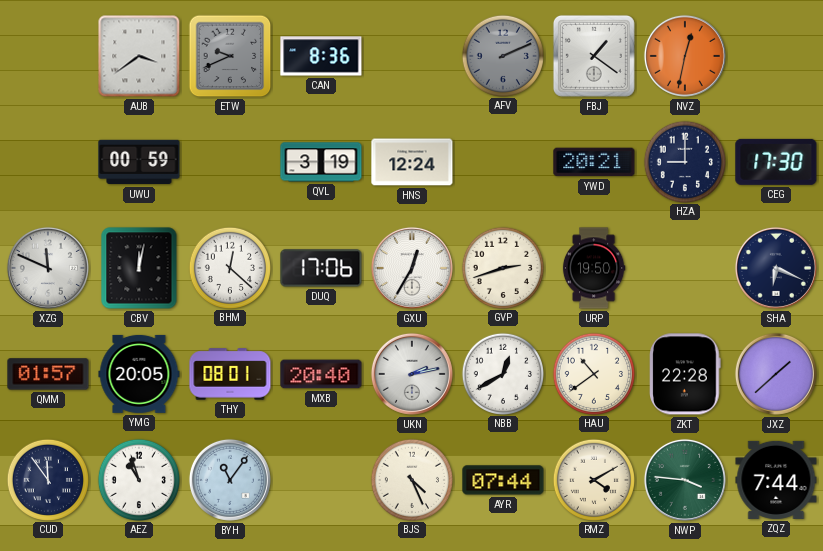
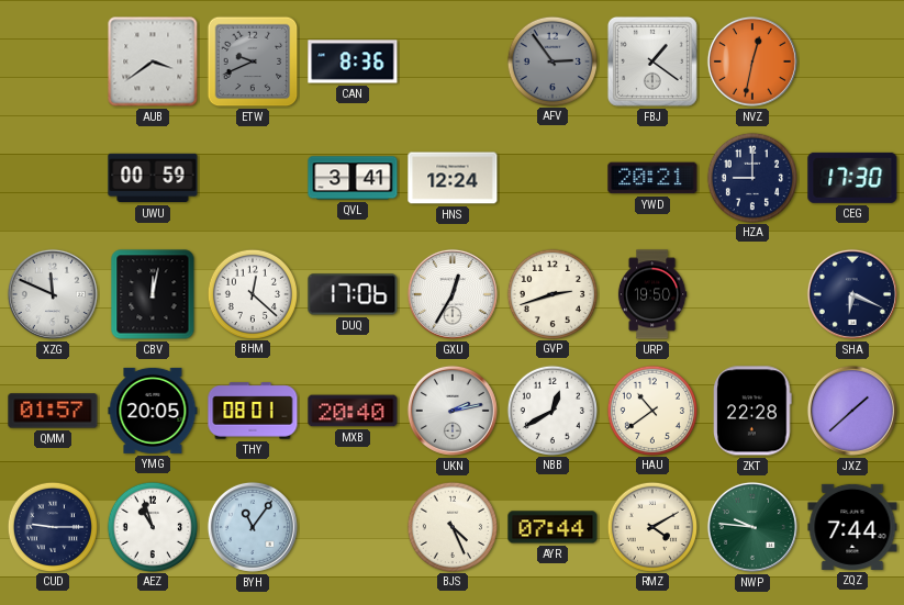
AFV: 2:11 -> 2:54 (551, 60)
QVL: 3:19 -> 3:41 (353, 178)
CUD: 11:54 -> 9:15 (52, 526)
NWP: 3:46 -> 9:46 (752, 527)
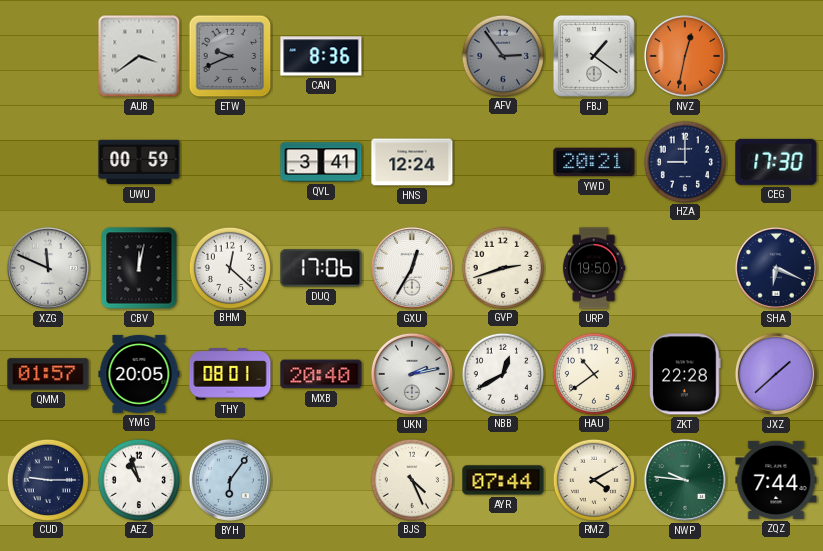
BYH: 11:06 -> 6:06 (230, 480)
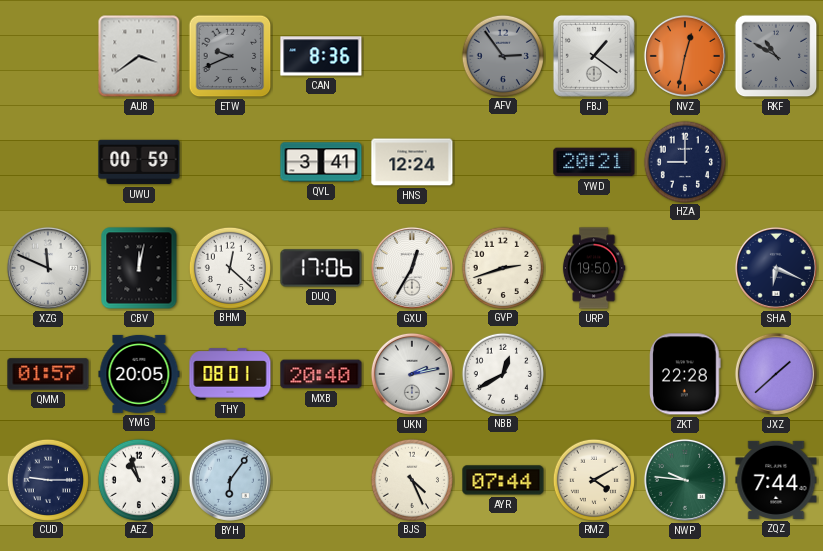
RKF: none -> 10:50 (776, 56)
CEG: 17:30 -> none (776, 162)
HAU: 10:39 -> none (593, 373)
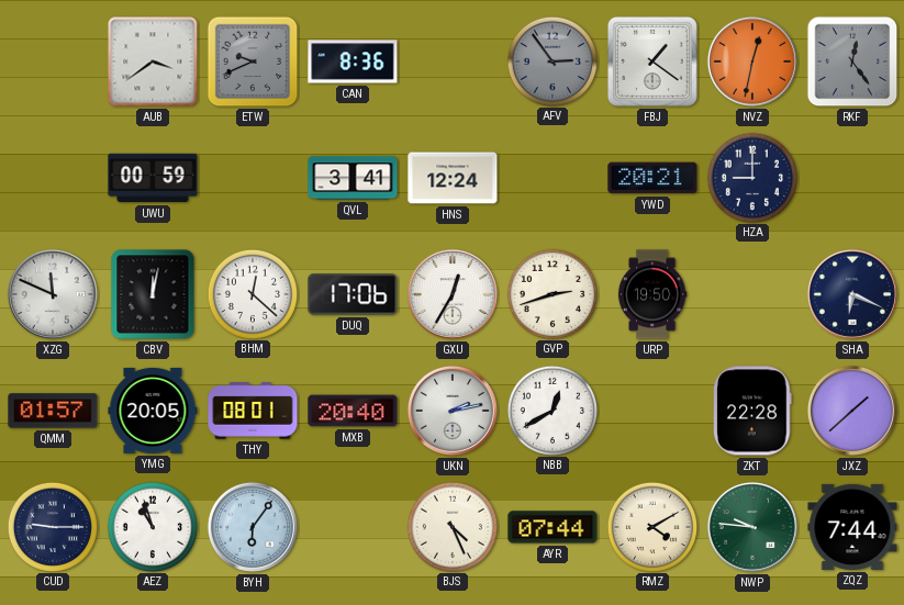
RKF: 10:50 -> 12:24 (852, 61)
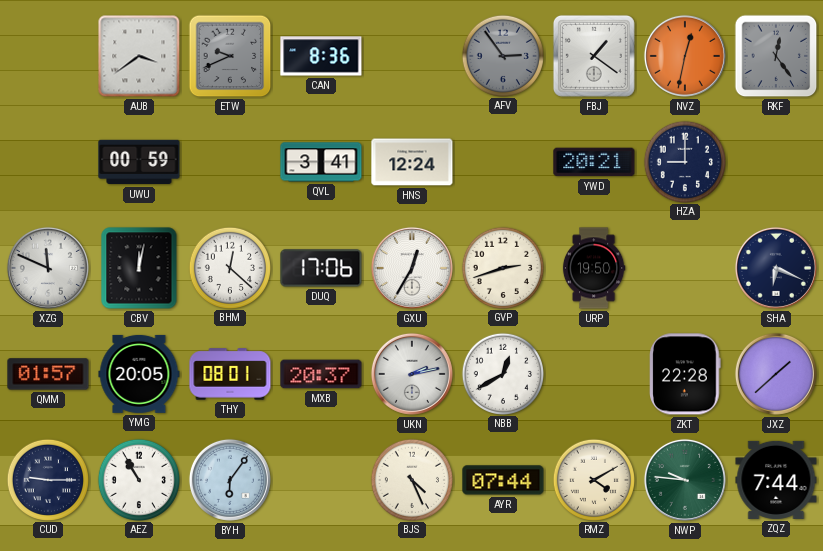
MXB: 20:40 -> 20:37 (321, 374)
AEZ: 10:57 -> 10:55 (138, 479)
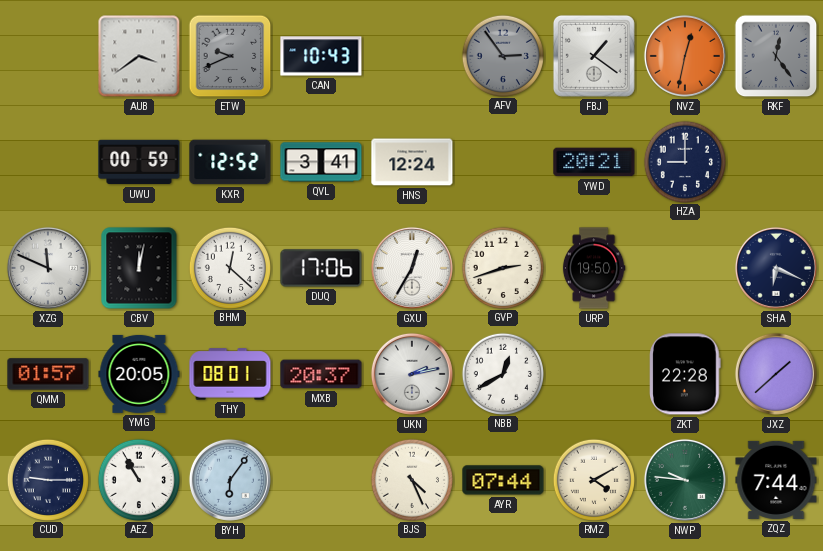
CAN: 8:36 -> 10:43 (321, 56)
KXR: none -> 12:52 (230, 162)
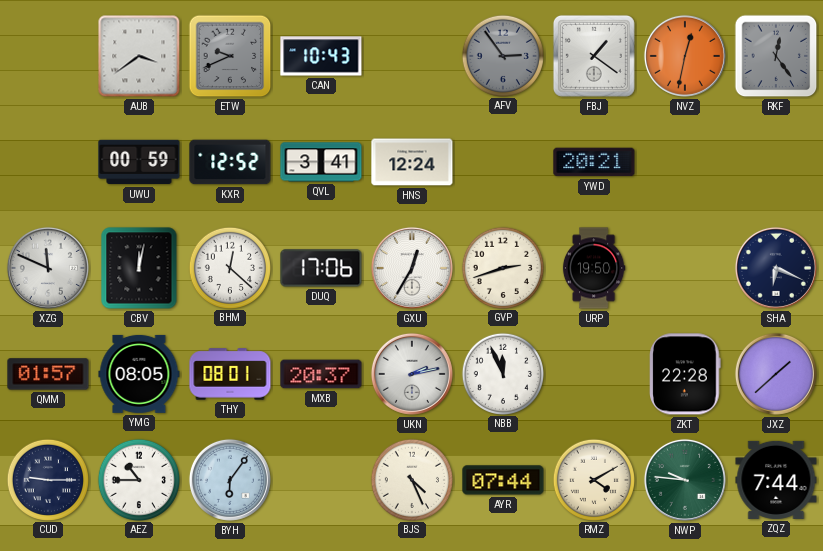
HZA: 9:00 -> none (684, 161)
YMG: 20:05 -> 08:05 (139, 374)
NBB: 12:40 -> 11:56 (502, 373)
AEZ: 10:55 -> 10:45 (138, 479)
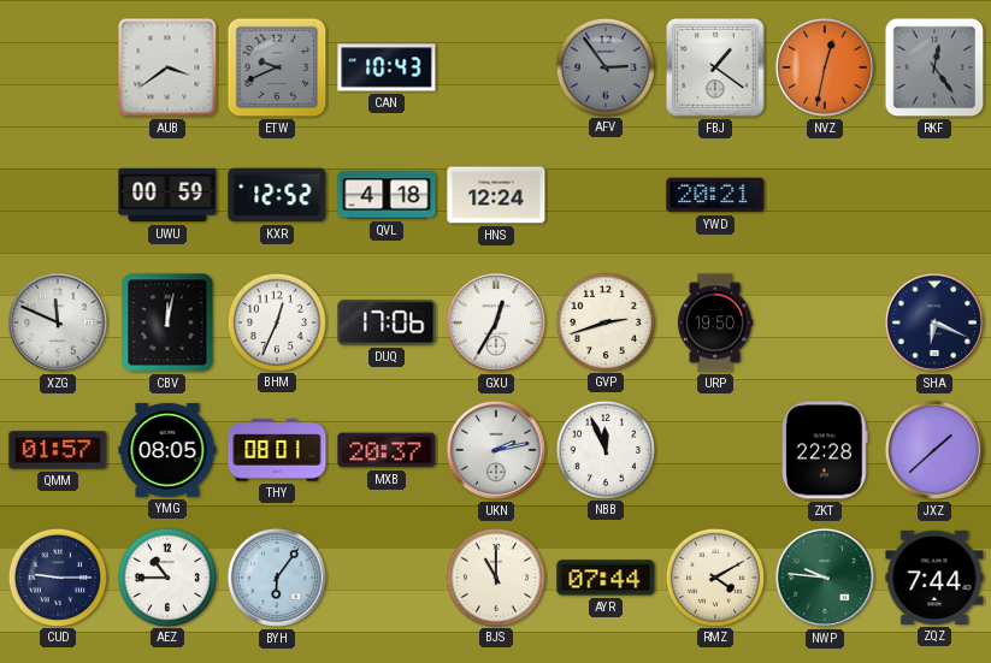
QVL: 3:41 -> 4:18 (387, 195)
BHM: 12:22 -> 12:34 (276, 321)
BJS: 4:26 -> 11:00 (495, 576)
